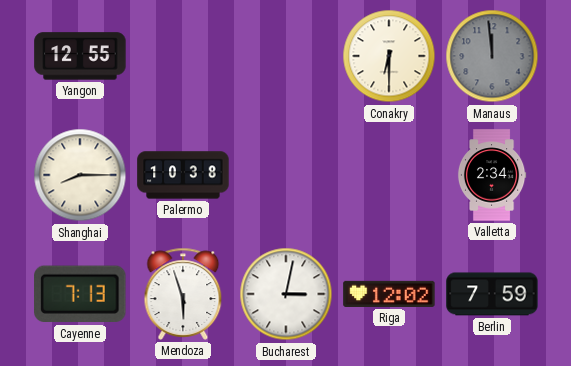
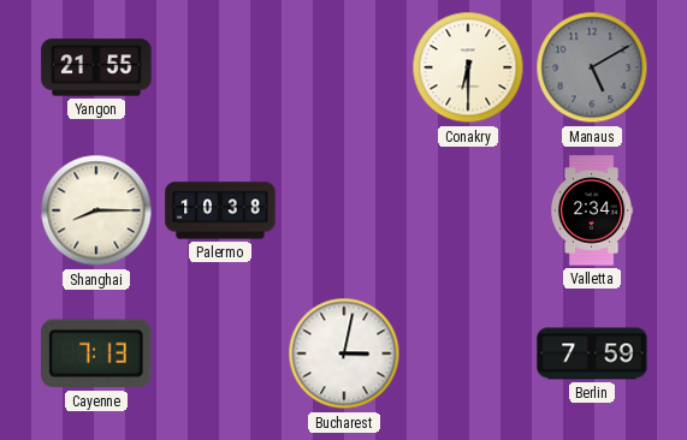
Yangon: 12:55 -> 21:55 (96, 67)
Manaus: 11:59 -> 5:10 (592, 67)
Mendoza: 5:57 -> none (183, 294)
Riga: 12:02 -> none (389, 294)
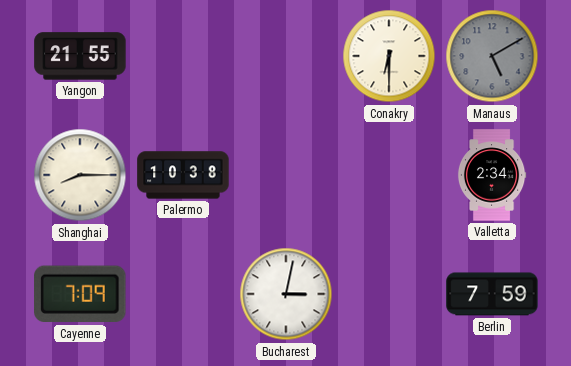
Cayenne: 7:13 -> 7:09 (80, 294)
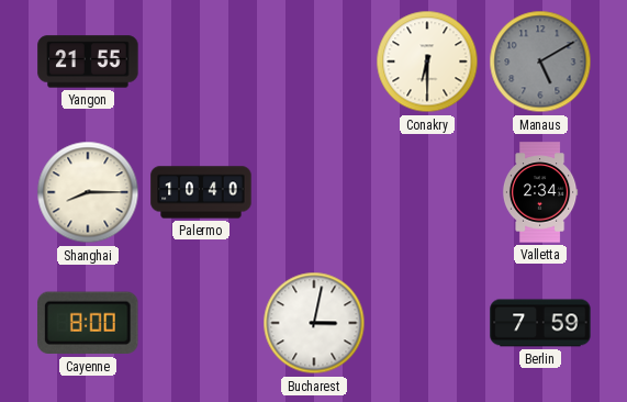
Palermo: 10:38 -> 10:40 (201, 192)
Cayenne: 7:09 -> 8:00 (88, 323)
